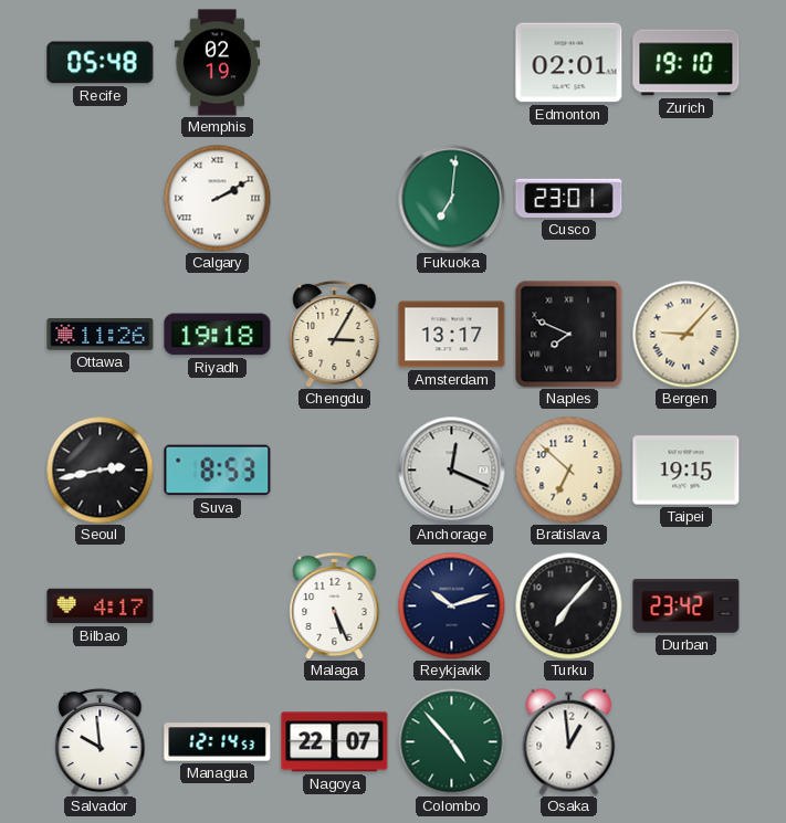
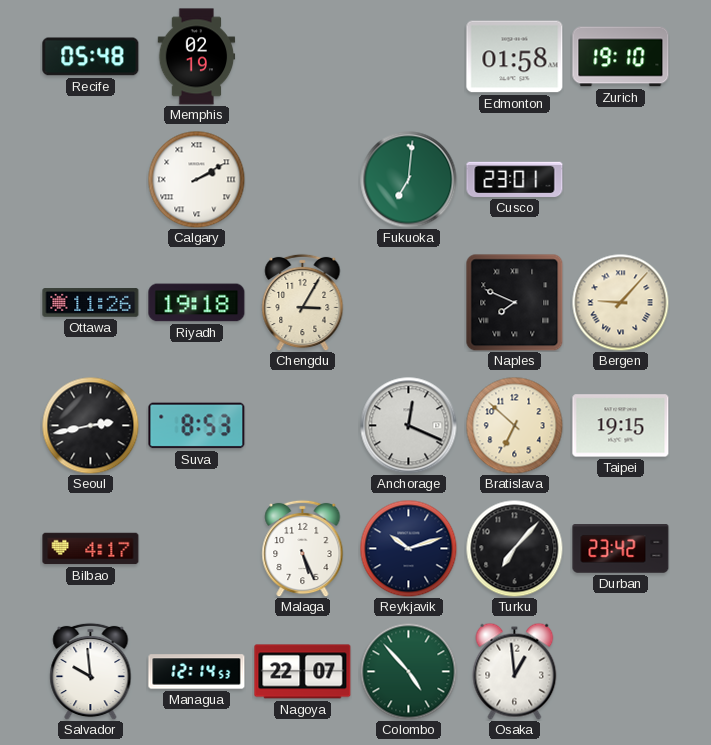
Edmonton: 02:01 -> 01:58 (515, 57)
Amsterdam: 13:17 -> none (452, 335)
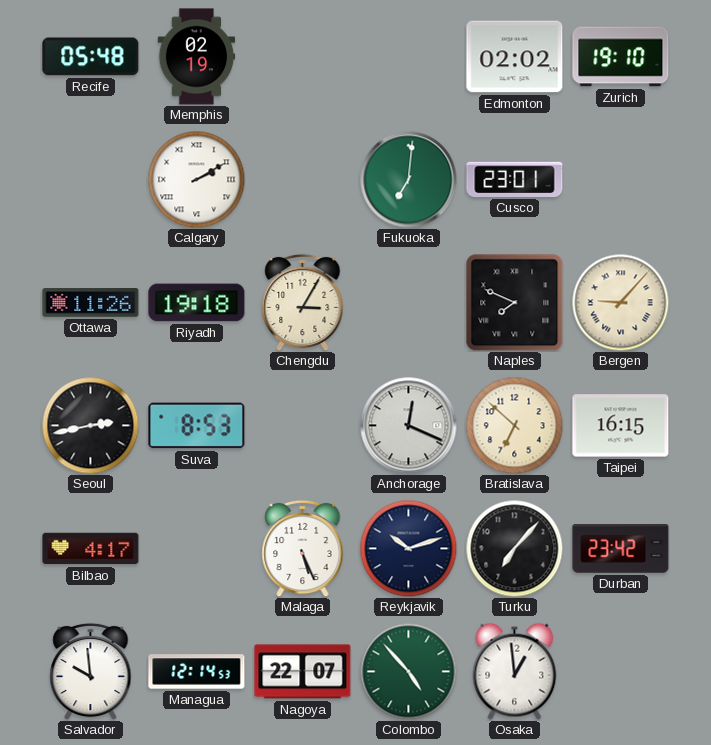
Edmonton: 01:58 -> 02:02 (515, 57)
Taipei: 19:15 -> 16:15 (621, 426)
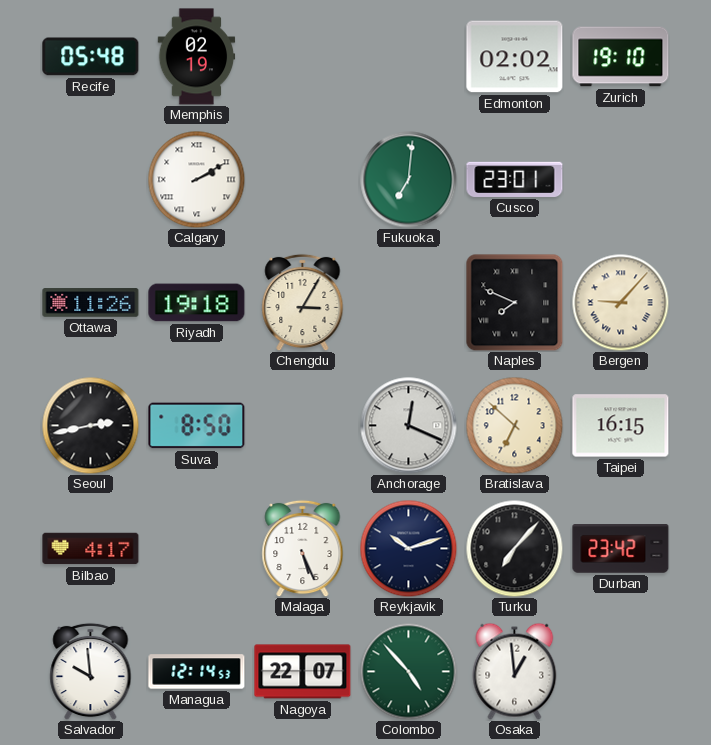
Suva: 8:53 -> 8:50 (197, 426)
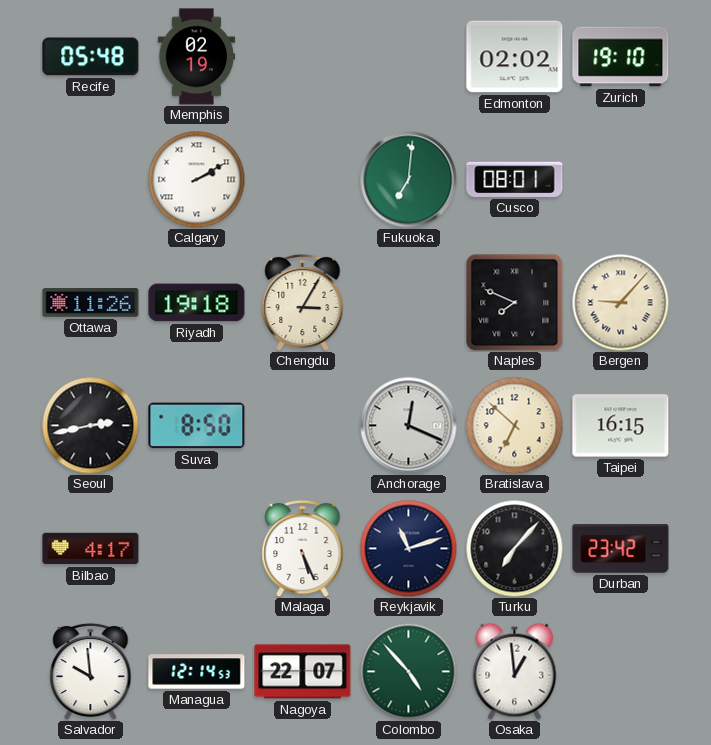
Cusco: 23:01 -> 08:01 (515, 179)
Reykjavik: 10:12 -> 11:12 (408, 548)
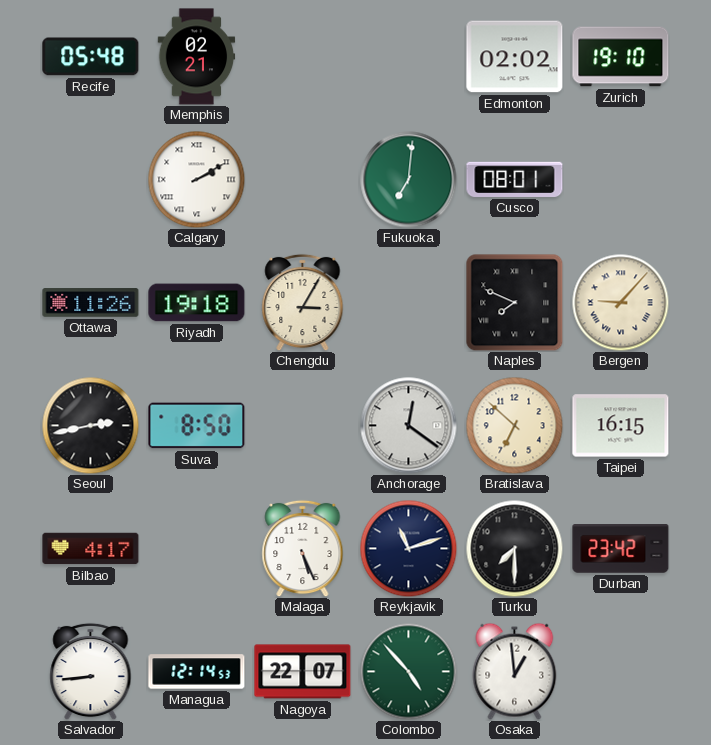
Memphis: 02:19 -> 02:21 (197, 57)
Anchorage: 12:19 -> 12:21 (409, 426)
Turku: 7:07 -> 7:30 (514, 548)
Salvador: 9:59 -> 8:44 (91, 671)
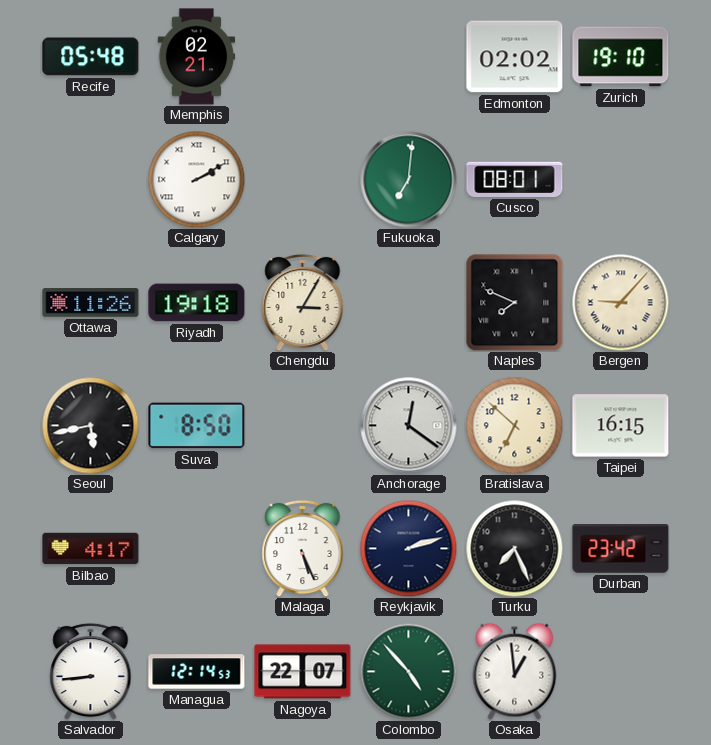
Seoul: 2:43 -> 5:43 (90, 425)
Reykjavik: 11:12 -> 2:12 (408, 548)
Turku: 7:30 -> 7:26 (514, 548)
